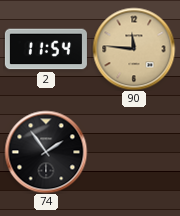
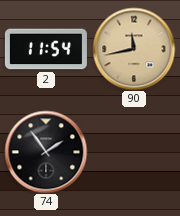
90: 11:46 -> 11:43 (134, 49)
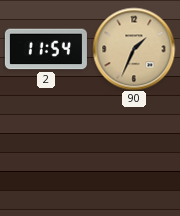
90: 11:43 -> 1:34 (134, 49)
74: 1:54 -> none (46, 152)
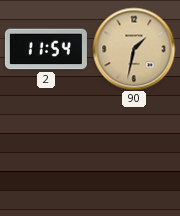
90: 1:34 -> 1:32 (134, 49)
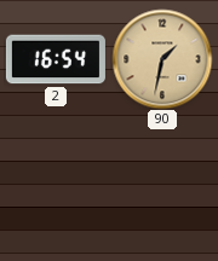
2: 11:54 -> 16:54 (56, 59)
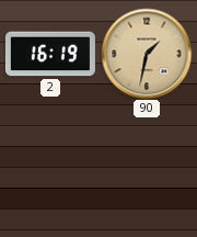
2: 16:54 -> 16:19 (50, 54)
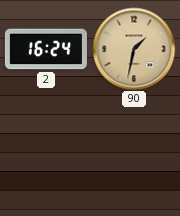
2: 16:19 -> 16:24 (46, 49)
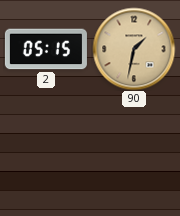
2: 16:24 -> 05:15 (46, 49)
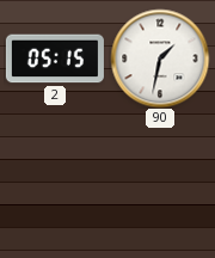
90 dial: champagne -> white (160, 59)
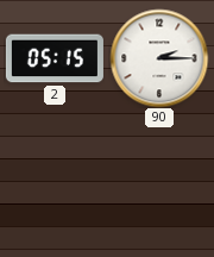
90: 1:32 -> 2:15 (159, 58)
